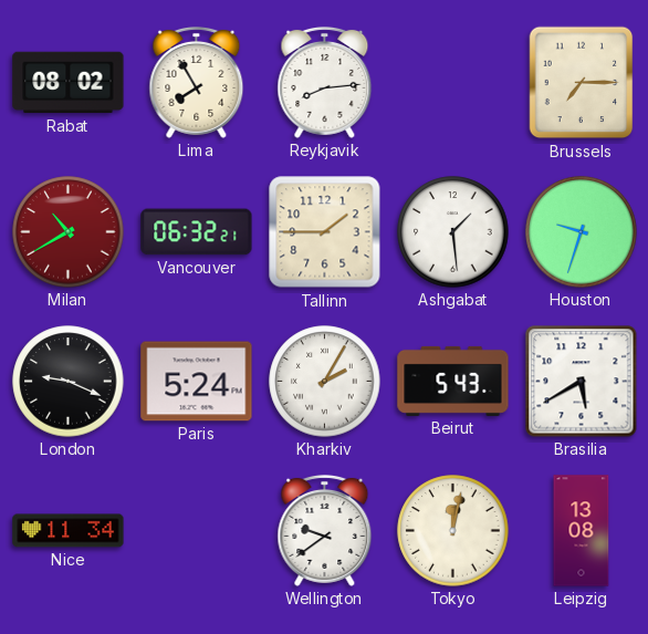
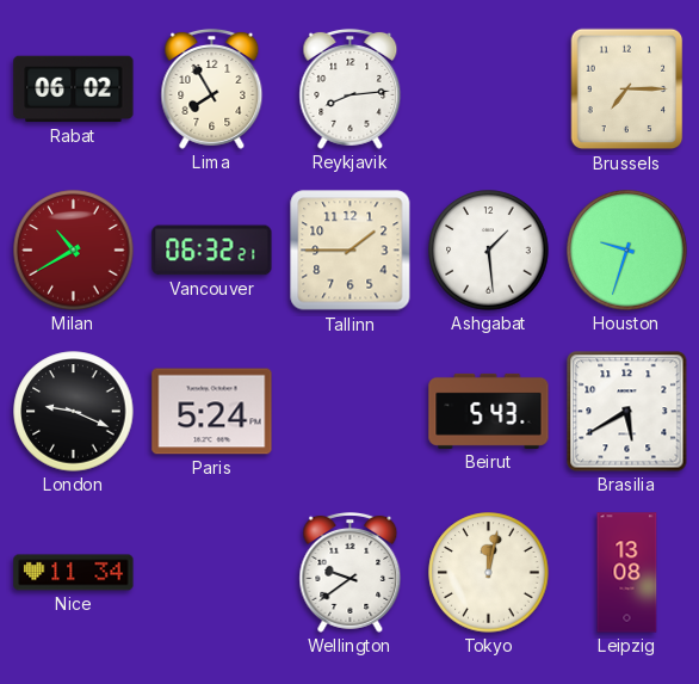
Rabat: 08:02 -> 06:02 (74, 90)
Kharkiv: 2:05 -> none (325, 382)
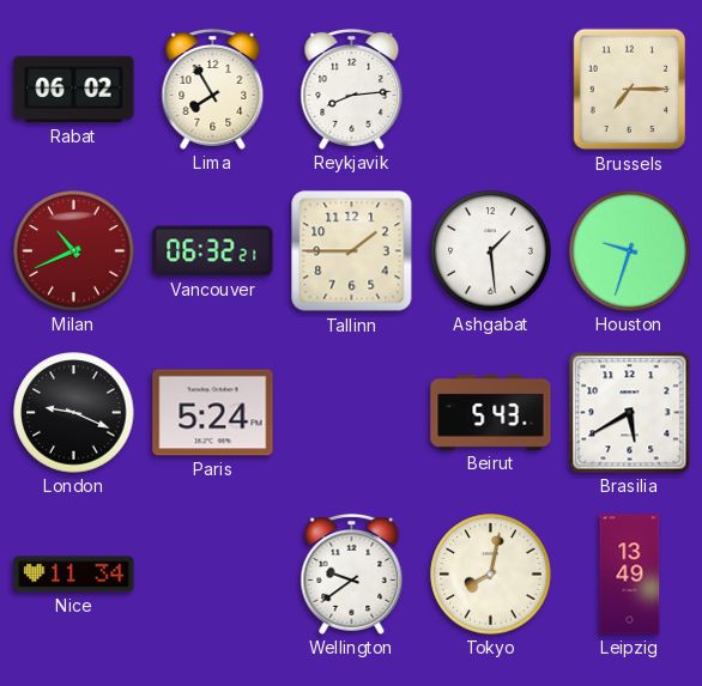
Milan: 10:40 -> 10:41 (74, 251)
Tokyo: 12:02 -> 8:02 (491, 575)
Leipzig: 13:08 -> 13:49 (630, 575)
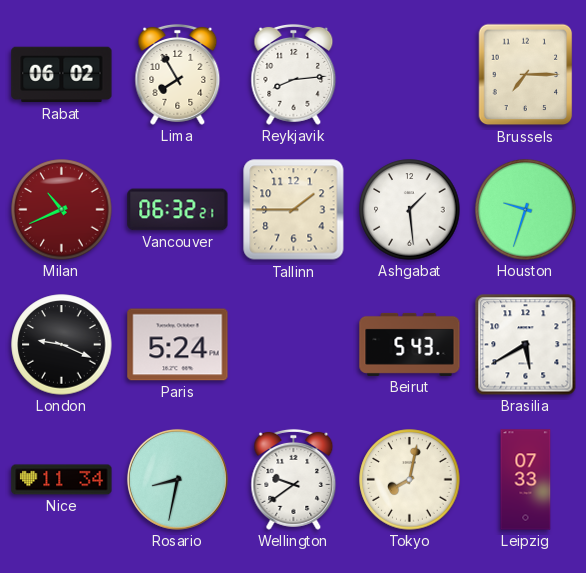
Rosario: none -> 8:32 (177, 479)
Leipzig: 13:49 -> 07:33 (526, 480)
